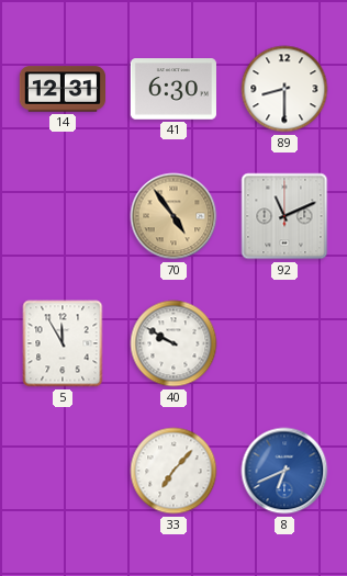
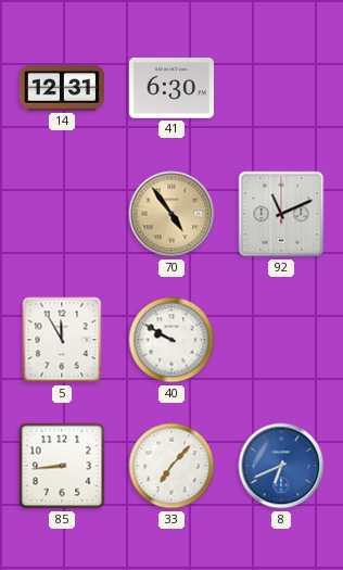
89: 8:30 -> none (284, 89)
85: none -> 8:44 (62, 466)
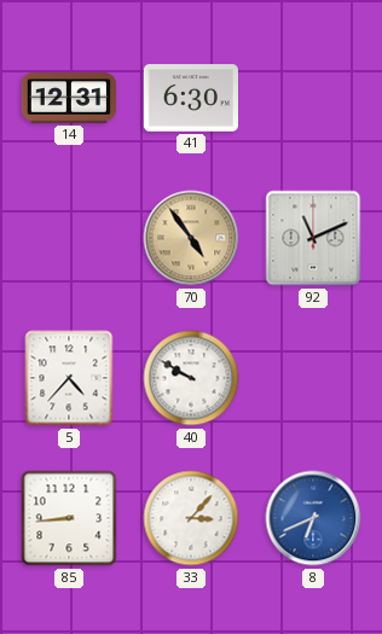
5: 11:55 -> 4:37 (69, 378)
33: 7:07 -> 3:07 (191, 518)
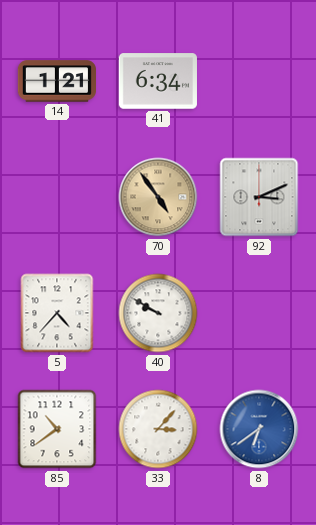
14: 12:31 -> 1:21 (56, 81)
41: 6:30 -> 6:34 (158, 81)
92: 11:11 -> 3:11 (259, 197)
85: 8:44 -> 10:39 (57, 429)
8: 6:41 -> 6:39 (259, 429)
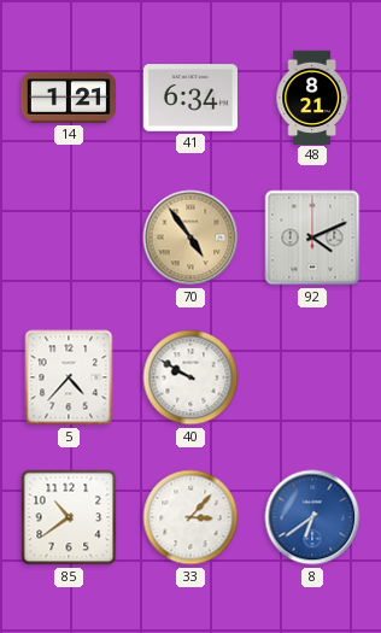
48: none -> 8:21 (312, 96)
92: 3:11 -> 4:11 (312, 238)
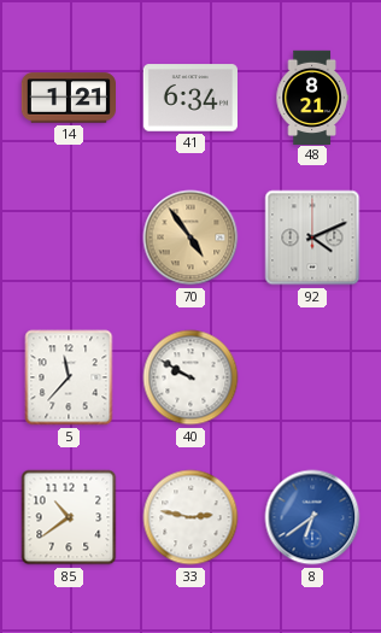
5: 4:37 -> 11:37 (69, 377)
33: 3:07 -> 2:47 (190, 517)
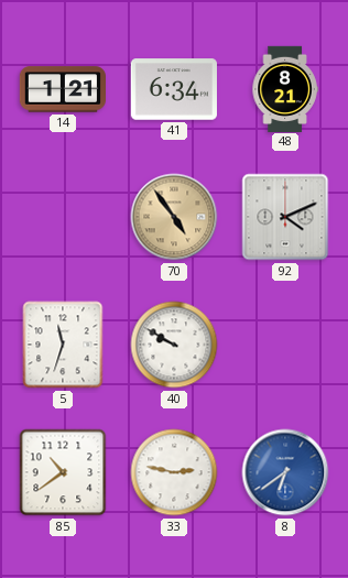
5: 11:37 -> 11:33 (63, 345)
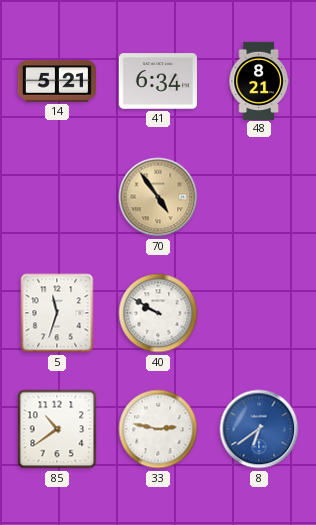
14: 1:21 -> 5:21 (56, 81)
92: 4:11 -> none (285, 217)
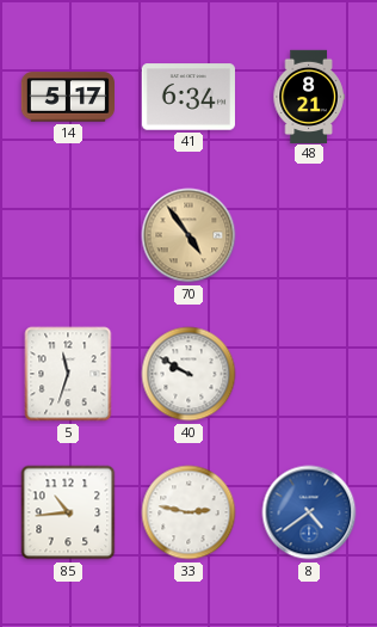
14: 5:21 -> 5:17 (67, 97)
85: 10:39 -> 10:44 (68, 512)
8: 6:39 -> 4:39 (309, 512)
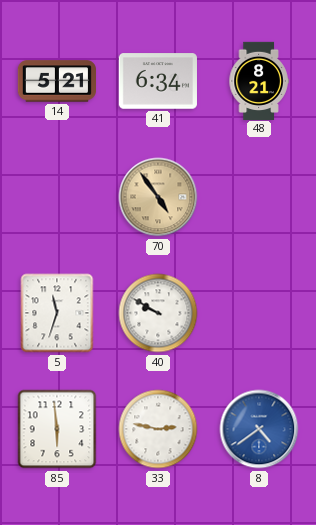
14: 5:17 -> 5:21 (56, 81)
85: 10:44 -> 5:59 (57, 429)
